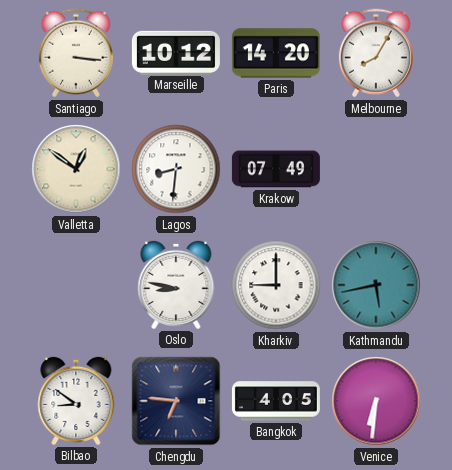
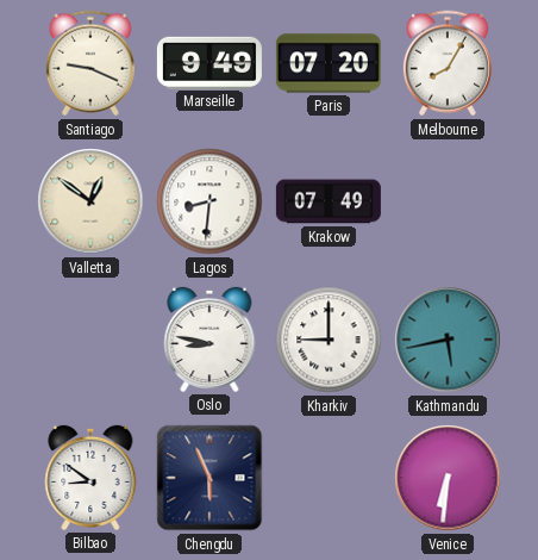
Santiago: 3:16 -> 9:19 (90, 63)
Marseille: 10:12 -> 9:49 (209, 62)
Paris: 14:20 -> 07:20 (329, 63)
Chengdu: 6:46 -> 5:56 (209, 478)
Bangkok: 4:05 -> none (276, 401)
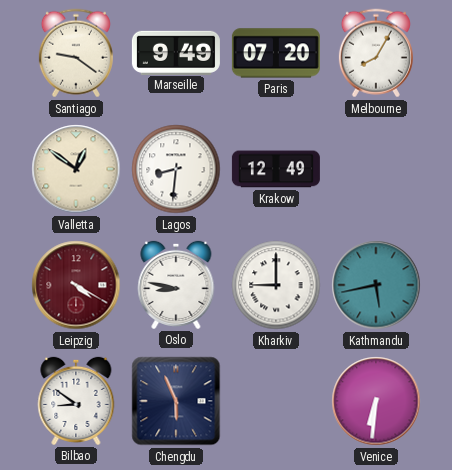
Santiago: 9:19 -> 9:21 (76, 53)
Krakow: 07:49 -> 12:49 (276, 169)
Leipzig: none -> 4:20 (76, 285)
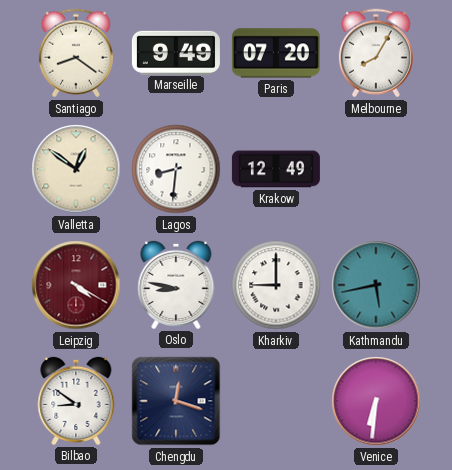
Santiago: 9:21 -> 8:21 (76, 53)
Chengdu: 5:56 -> 12:18 (176, 401)
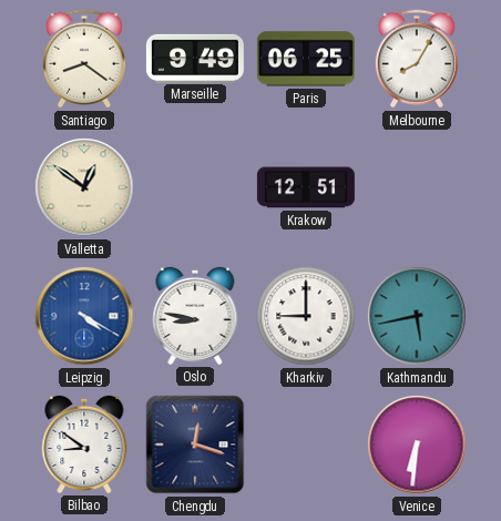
Paris: 07:20 -> 06:25 (306, 59)
Lagos: 8:31 -> none (176, 169)
Krakow: 12:49 -> 12:51 (306, 187)
Leipzig dial: burgundy -> blue (84, 316)
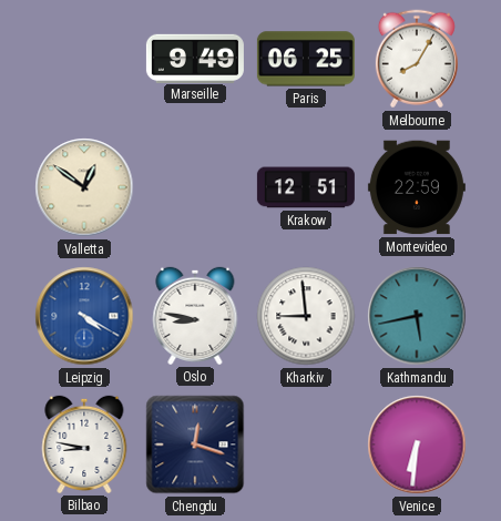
Santiago: 8:21 -> none (84, 59)
Montevideo: none -> 22:59 (417, 187)
Kharkiv: 9:00 -> 8:59 (306, 316)
Bilbao: 8:51 -> 8:47 (84, 445)
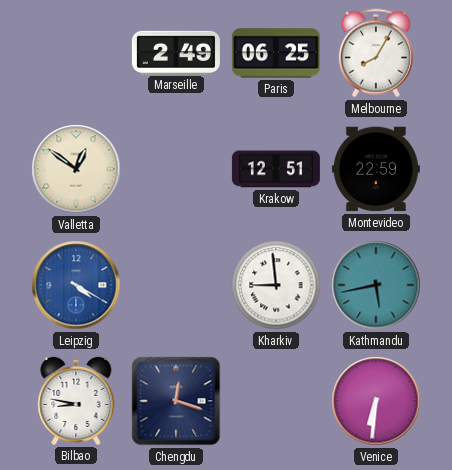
Marseille: 9:49 -> 2:49 (176, 52)
Oslo: 8:47 -> none (195, 316)
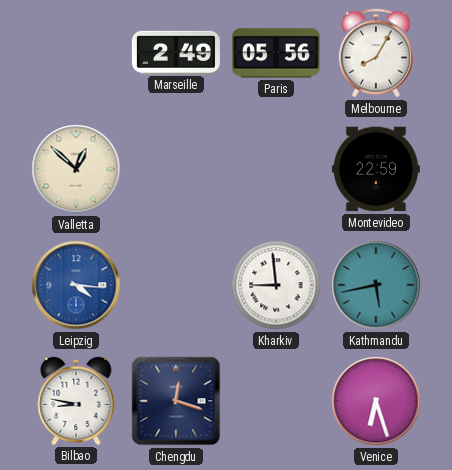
Paris: 06:25 -> 05:56 (276, 53)
Valletta: 12:51 -> 12:52 (76, 169)
Krakow: 12:51 -> none (276, 169)
Leipzig: 4:20 -> 4:16 (76, 285)
Venice: 6:31 -> 6:27 (376, 401)
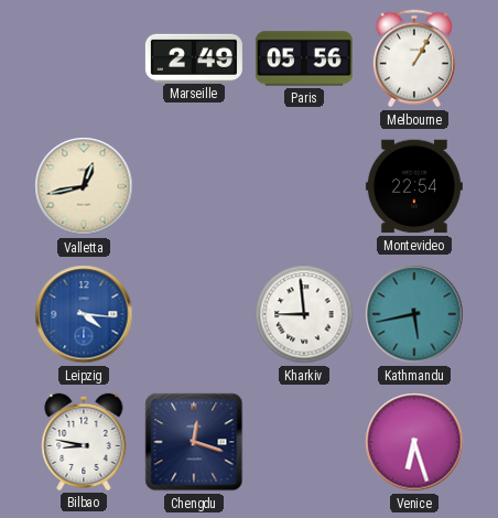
Melbourne: 8:05 -> 1:05 (414, 58)
Valletta: 12:52 -> 12:43 (84, 186)
Montevideo: 22:59 -> 22:54 (414, 186)
